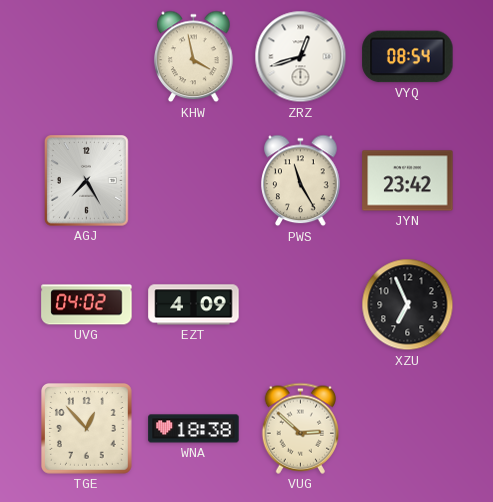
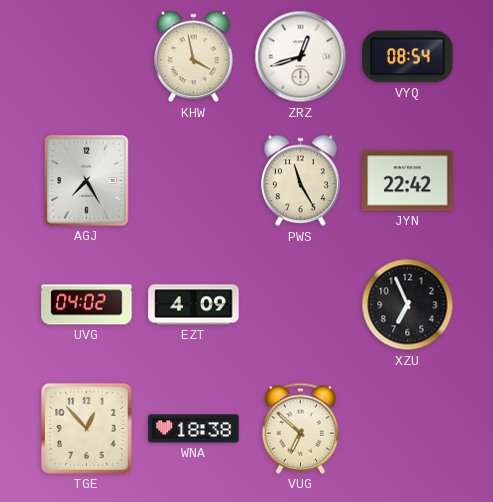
JYN: 23:42 -> 22:42 (408, 181)
VUG: 2:52 -> 6:52 (300, 428)
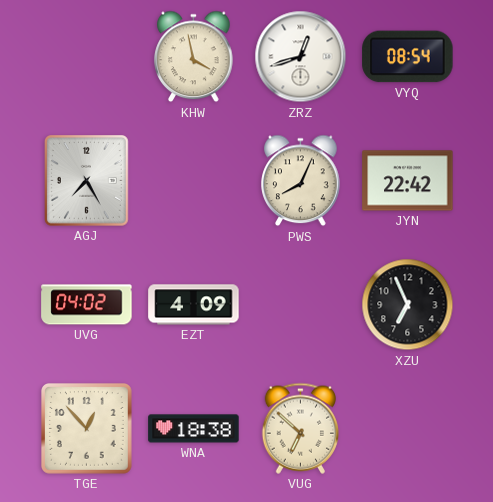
PWS: 11:25 -> 8:04 (301, 181)
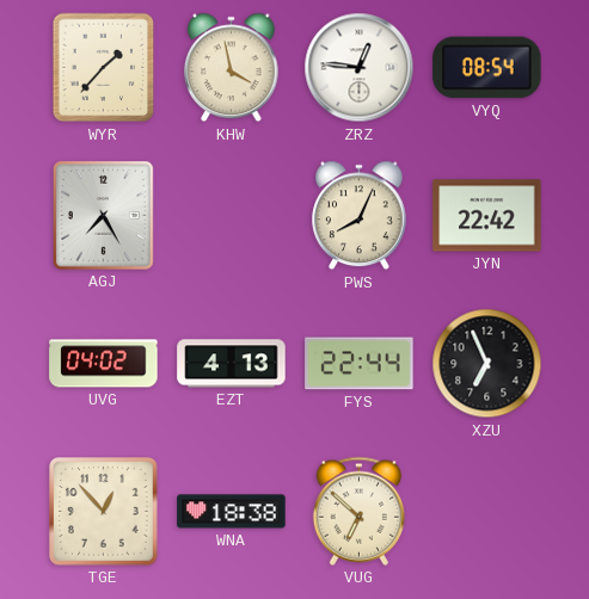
WYR: none -> 1:37 (104, 68)
ZRZ: 12:42 -> 12:46 (360, 68)
EZT: 4:09 -> 4:13 (232, 364)
FYS: none -> 22:44 (360, 364)
